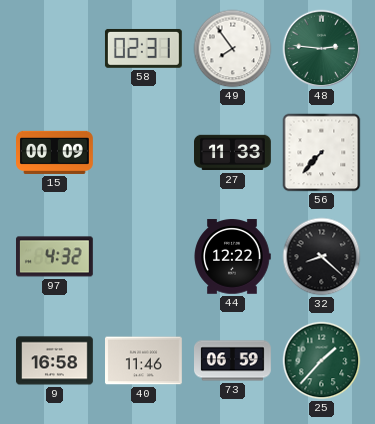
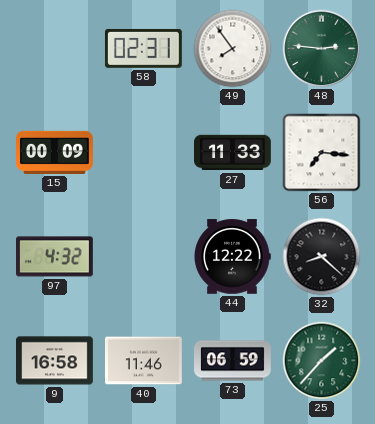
56: 7:37 -> 7:16 (322, 153)
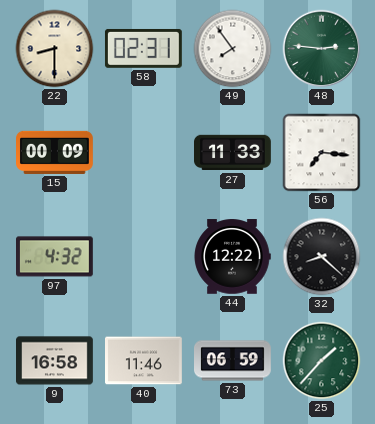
22: none -> 8:30 (55, 49)
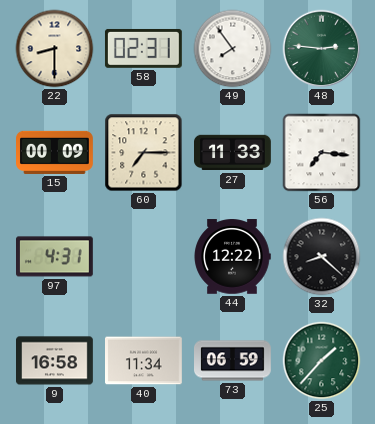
60: none -> 7:15 (144, 153)
97: 4:32 -> 4:31 (55, 257)
40: 11:46 -> 11:34 (144, 361)
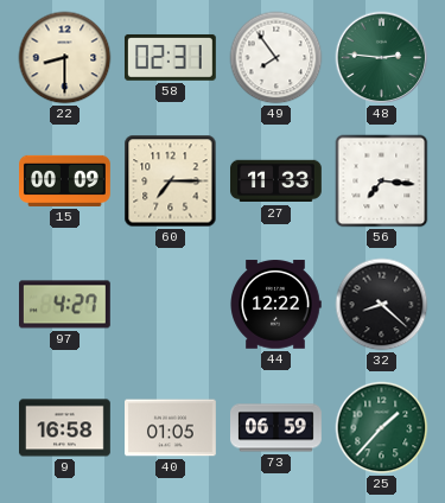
97: 4:31 -> 4:27 (65, 305)
40: 11:34 -> 01:05 (171, 428)
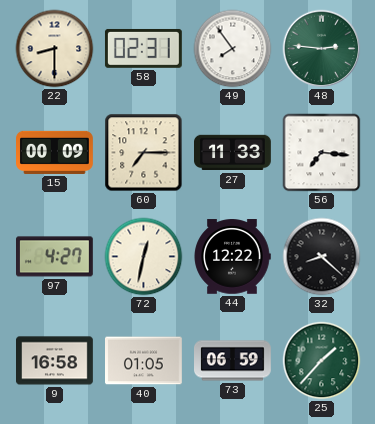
72: none -> 12:32 (144, 257)
